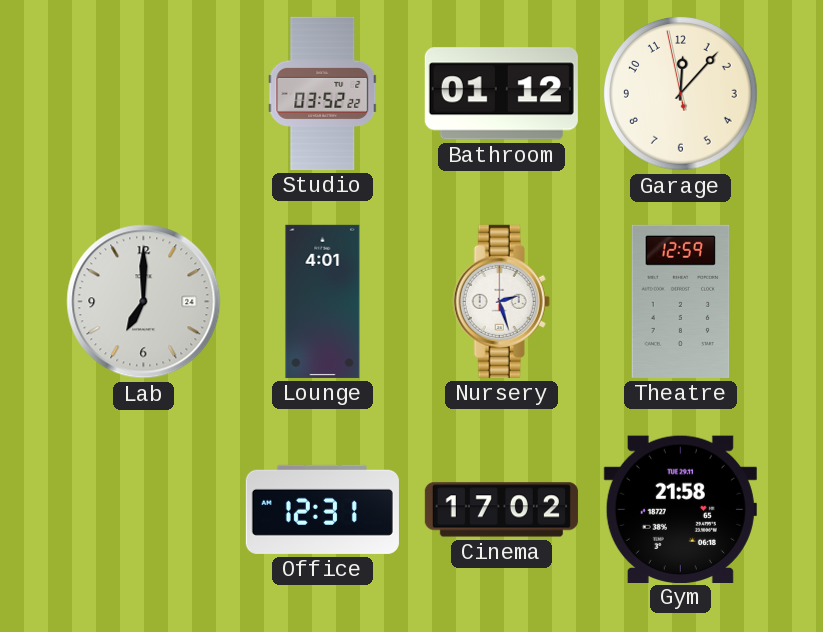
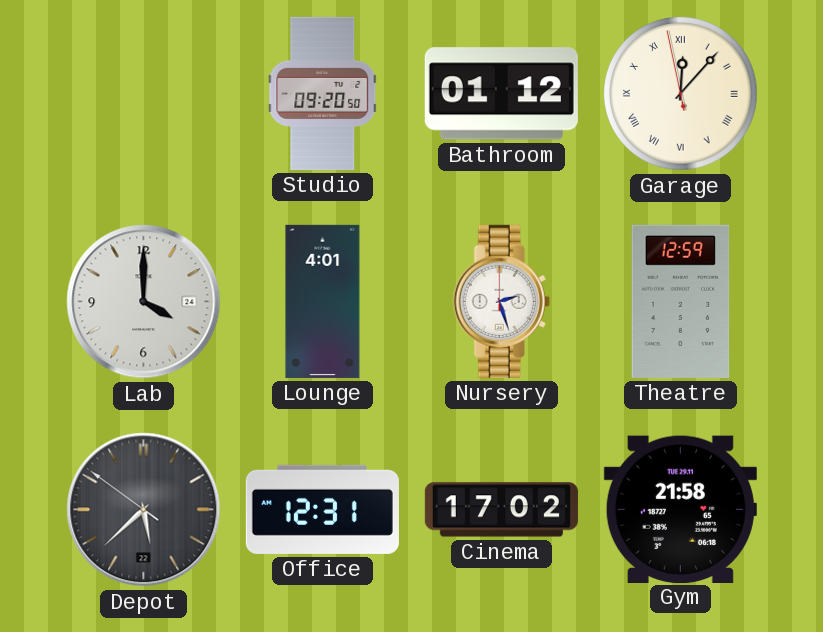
Studio: 03:52 -> 09:20 (323, 93)
Garage numerals: Arabic -> Roman (681, 94)
Lab: 7:00 -> 4:00 (144, 302)
Depot: none -> 5:37 (144, 510)
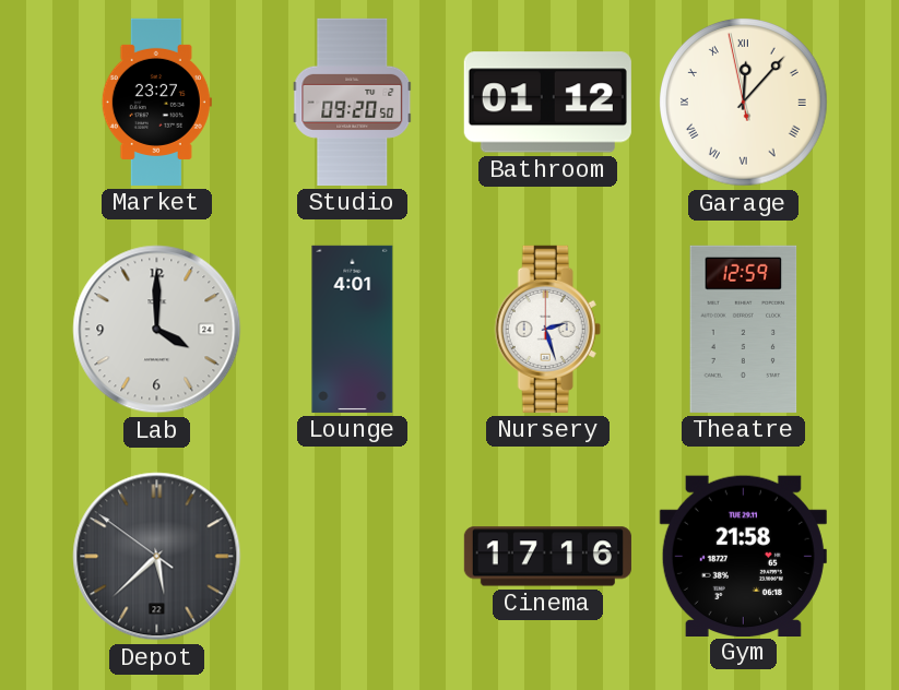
Market: none -> 23:27 (156, 102)
Office: 12:31 -> none (322, 509)
Cinema: 17:02 -> 17:16 (547, 557)
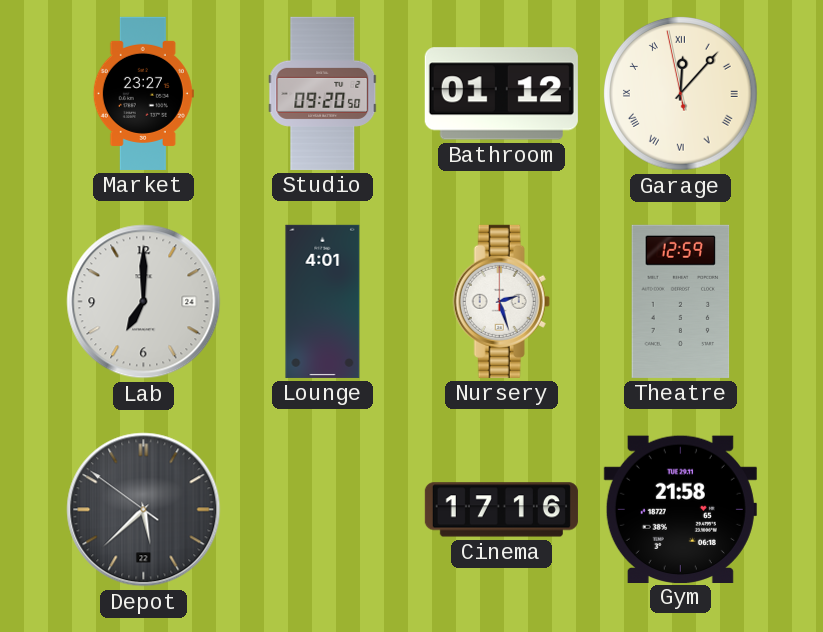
Lab: 4:00 -> 7:00 (144, 302)
